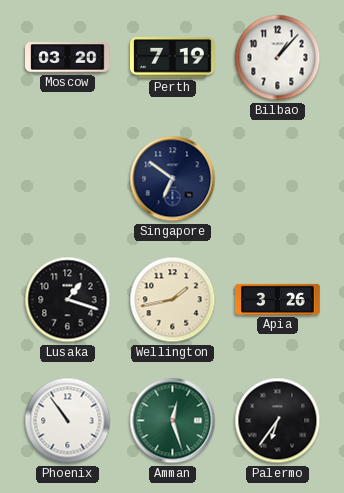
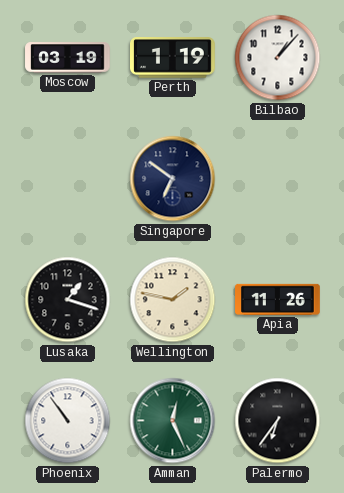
Moscow: 03:20 -> 03:19 (68, 58)
Perth: 7:19 -> 1:19 (173, 58)
Wellington: 1:43 -> 1:47 (173, 300)
Apia: 3:26 -> 11:26 (278, 299)
Amman: 12:27 -> 12:26 (173, 421)
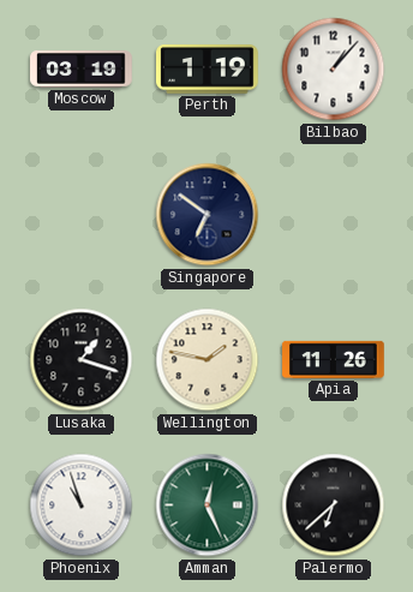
Phoenix: 10:54 -> 10:57 (82, 506)
Palermo: 6:36 -> 6:38 (334, 506)
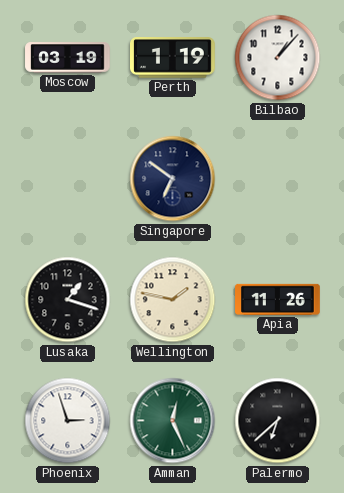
Phoenix: 10:57 -> 2:57 (68, 421)
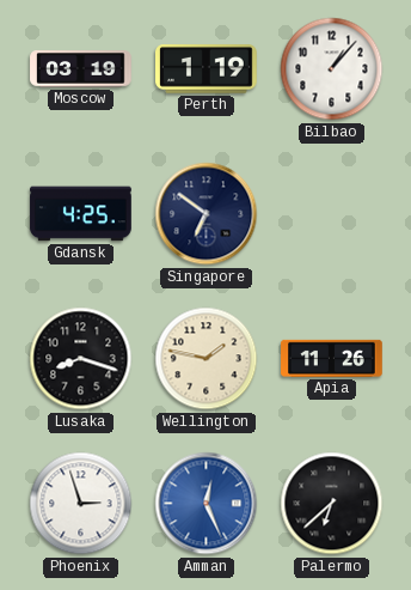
Gdansk: none -> 4:25 (81, 214)
Lusaka: 1:18 -> 8:18 (81, 359)
Amman dial: green -> blue (207, 504)
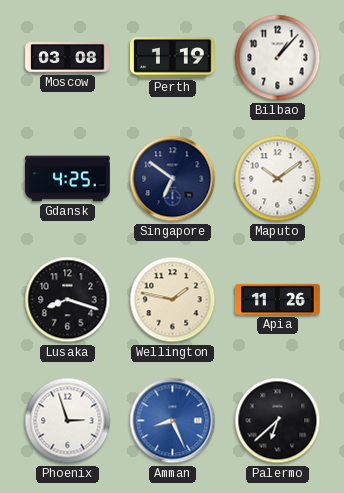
Moscow: 03:19 -> 03:08 (68, 58)
Maputo: none -> 10:09 (278, 179)
Amman: 12:26 -> 8:26 (173, 421)
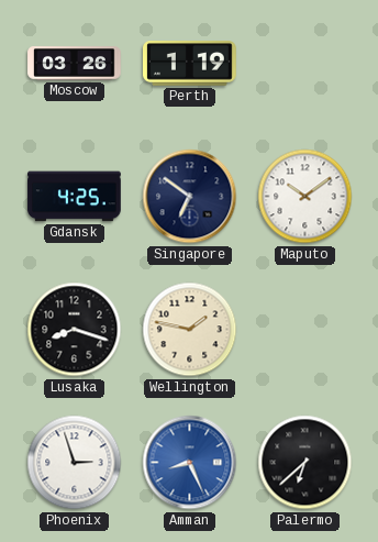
Moscow: 03:08 -> 03:26 (75, 64)
Bilbao: 1:07 -> none (278, 58)
Apia: 11:26 -> none (278, 299)
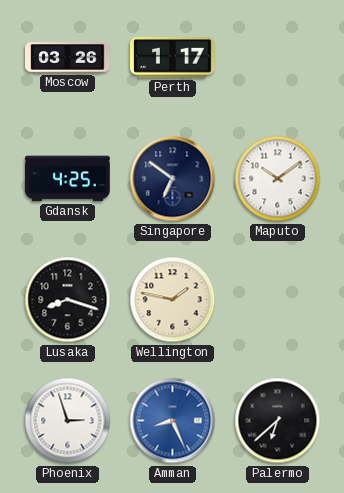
Perth: 1:19 -> 1:17 (173, 58)
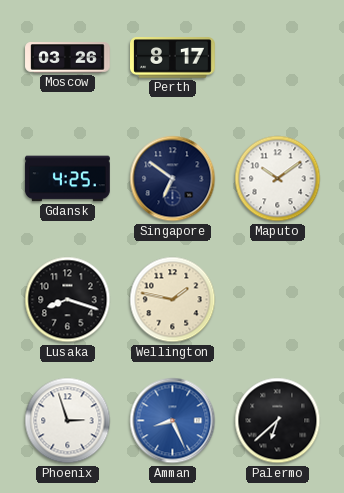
Perth: 1:17 -> 8:17 (173, 58)
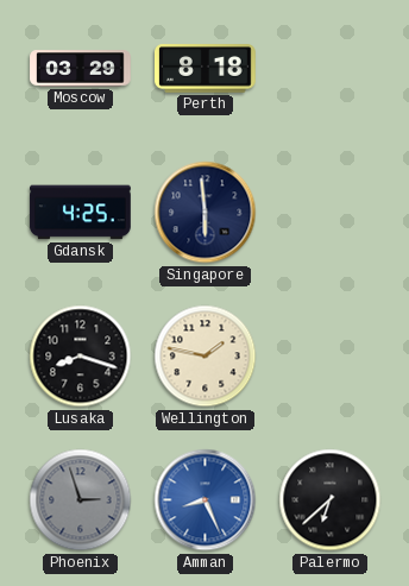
Moscow: 03:26 -> 03:29 (81, 69)
Perth: 8:17 -> 8:18 (206, 69)
Singapore: 6:51 -> 5:59 (206, 213)
Maputo: 10:09 -> none (278, 179)
Phoenix dial: white -> grey (81, 500)
